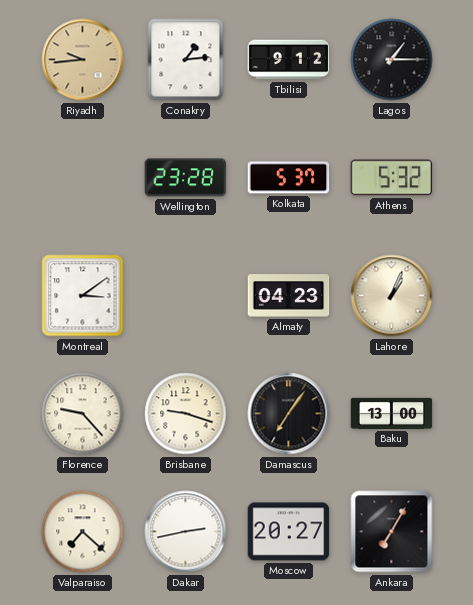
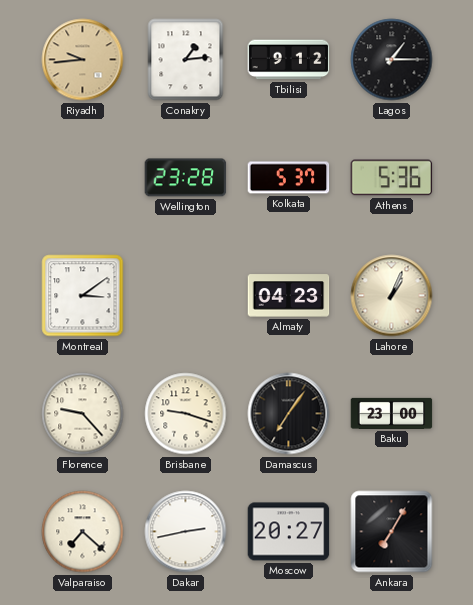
Athens: 5:32 -> 5:36 (392, 178)
Baku: 13:00 -> 23:00 (392, 413)
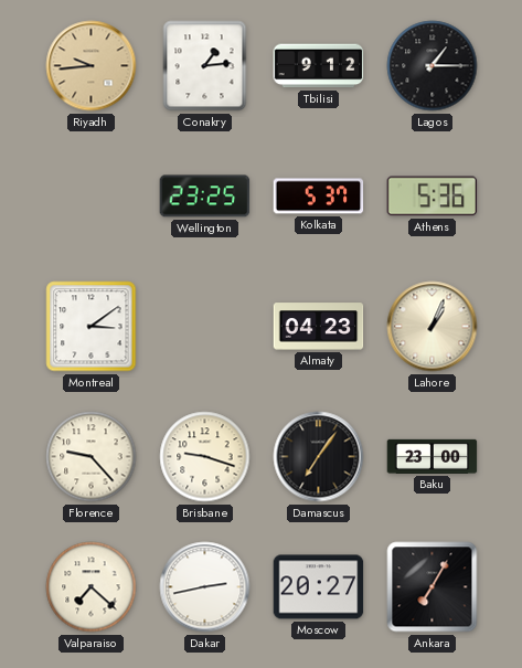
Wellington: 23:28 -> 23:25 (205, 197)
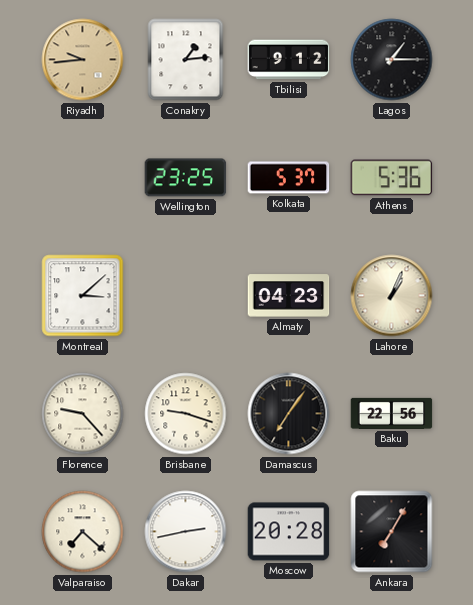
Montreal: 3:09 -> 3:08 (83, 296)
Baku: 23:00 -> 22:56 (392, 413)
Moscow: 20:27 -> 20:28 (289, 532)
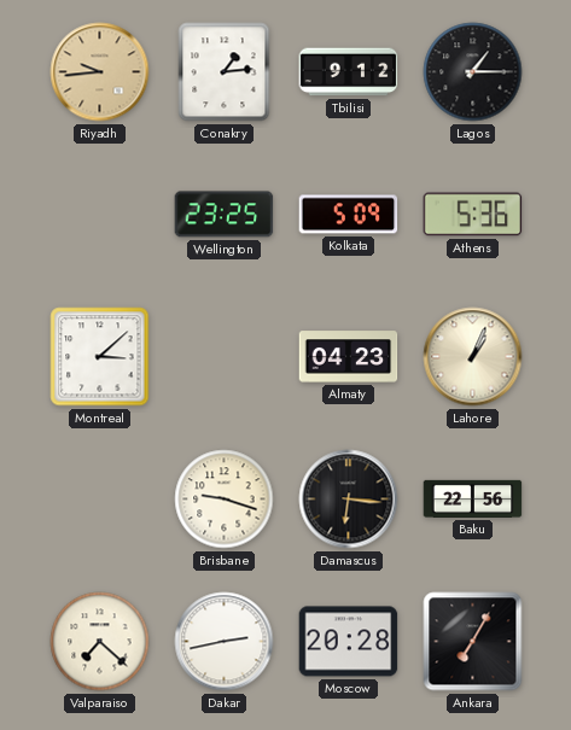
Kolkata: 5:37 -> 5:09 (349, 215)
Florence: 9:23 -> none (83, 414)
Damascus: 7:06 -> 6:16 (349, 500)
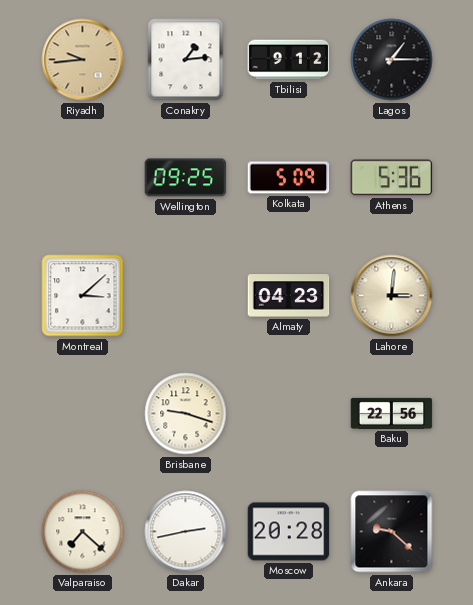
Wellington: 23:25 -> 09:25 (186, 178)
Lahore: 1:04 -> 3:01 (392, 296)
Damascus: 6:16 -> none (349, 500)
Ankara: 7:05 -> 9:22 (392, 532)
